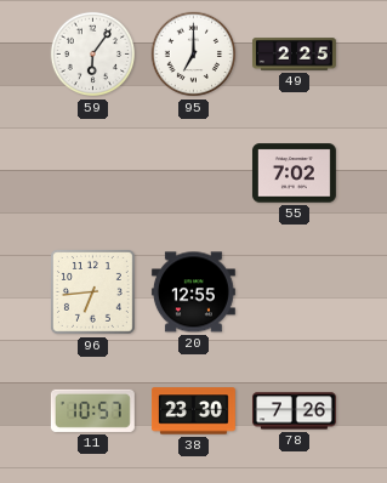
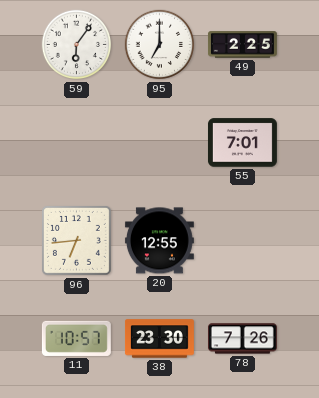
55: 7:02 -> 7:01 (242, 143)
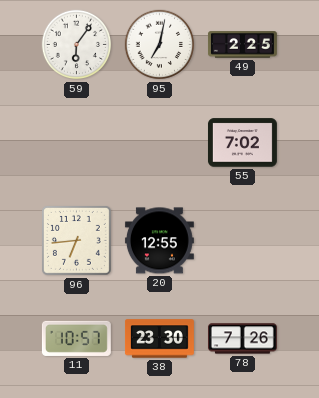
95: 7:00 -> 7:02 (160, 45)
55: 7:01 -> 7:02 (242, 143)
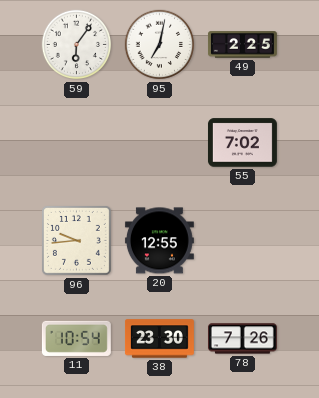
96: 6:44 -> 9:44 (76, 240)
11: 10:57 -> 10:54 (76, 338)
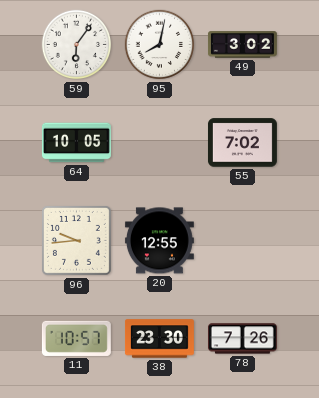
95: 7:02 -> 8:02 (160, 45)
49: 2:25 -> 3:02 (242, 45)
64: none -> 10:05 (76, 143)
11: 10:54 -> 10:57 (76, 338)
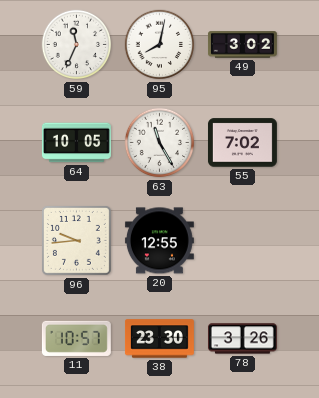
59: 6:06 -> 11:34 (77, 45)
63: none -> 11:25 (160, 143)
78: 7:26 -> 3:26 (242, 339)
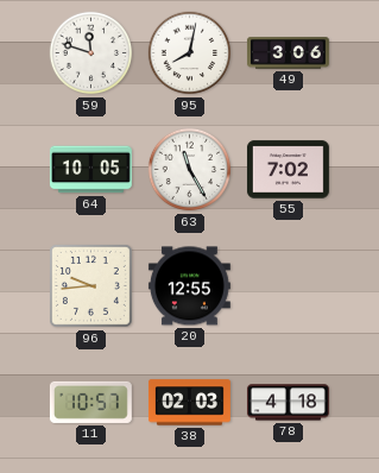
59: 11:34 -> 11:48 (91, 53)
49: 3:02 -> 3:06 (288, 53)
38: 23:30 -> 02:03 (189, 403)
78: 3:26 -> 4:18 (288, 403)
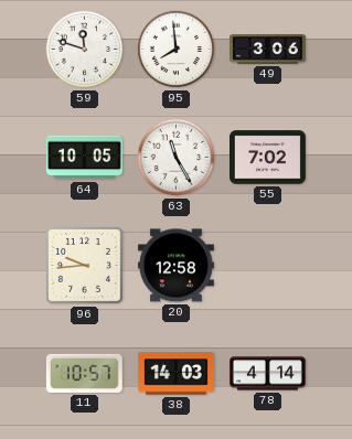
95: 8:02 -> 7:59 (177, 50)
20: 12:55 -> 12:58 (175, 266)
38: 02:03 -> 14:03 (175, 374)
78: 4:18 -> 4:14 (267, 374)
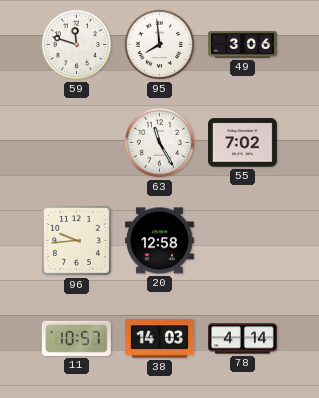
64: 10:05 -> none (84, 158)
